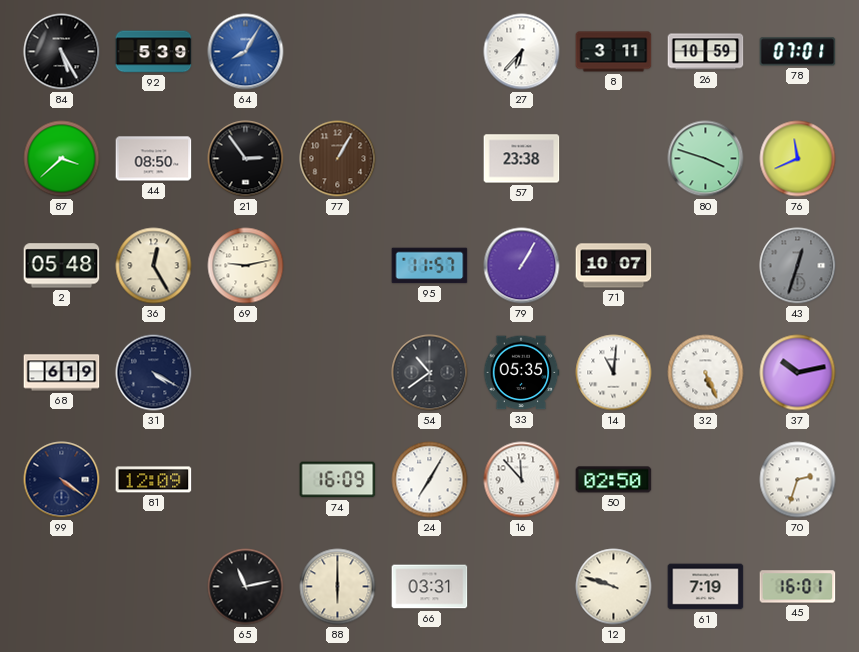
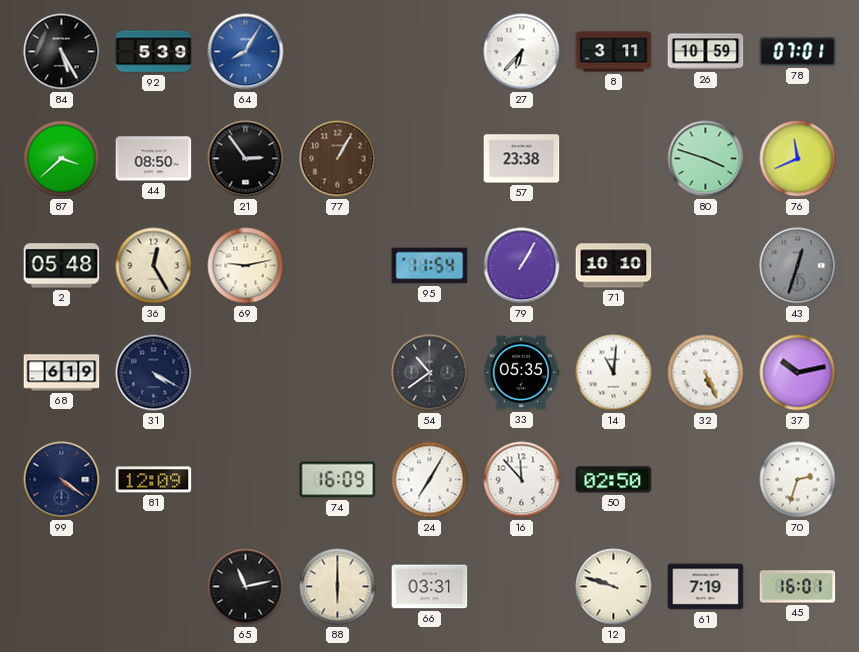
95: 11:57 -> 11:54 (430, 266)
71: 10:07 -> 10:10 (614, 266)
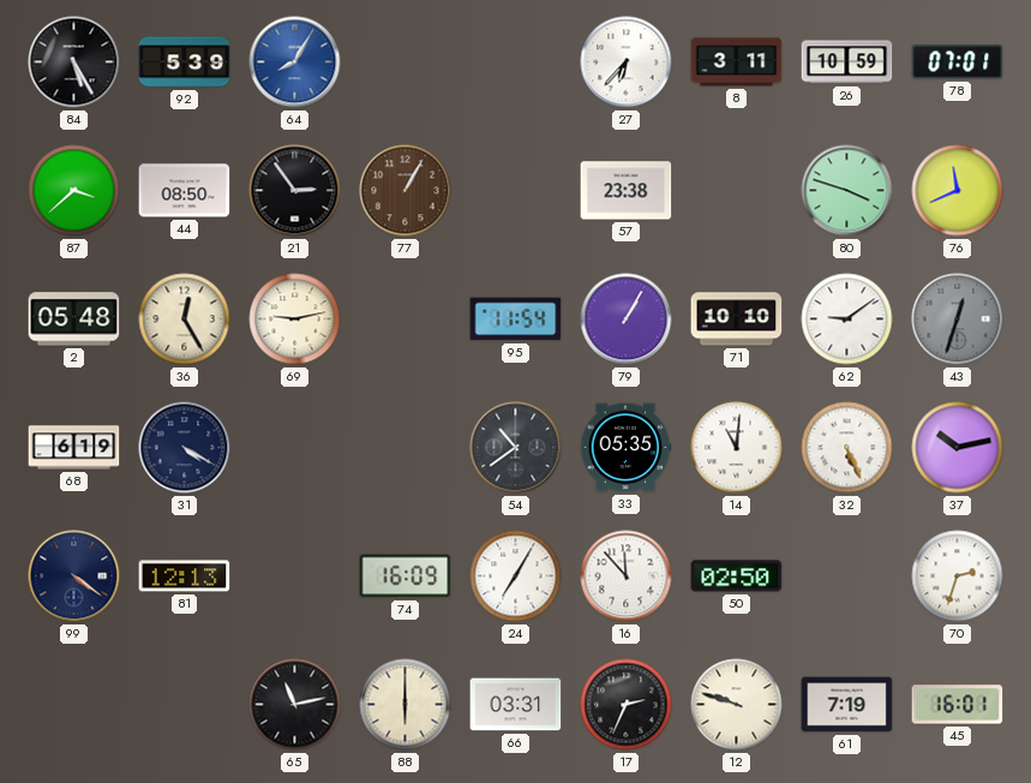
62: none -> 9:09 (847, 319)
81: 12:09 -> 12:13 (185, 576)
17: none -> 2:34 (627, 705)
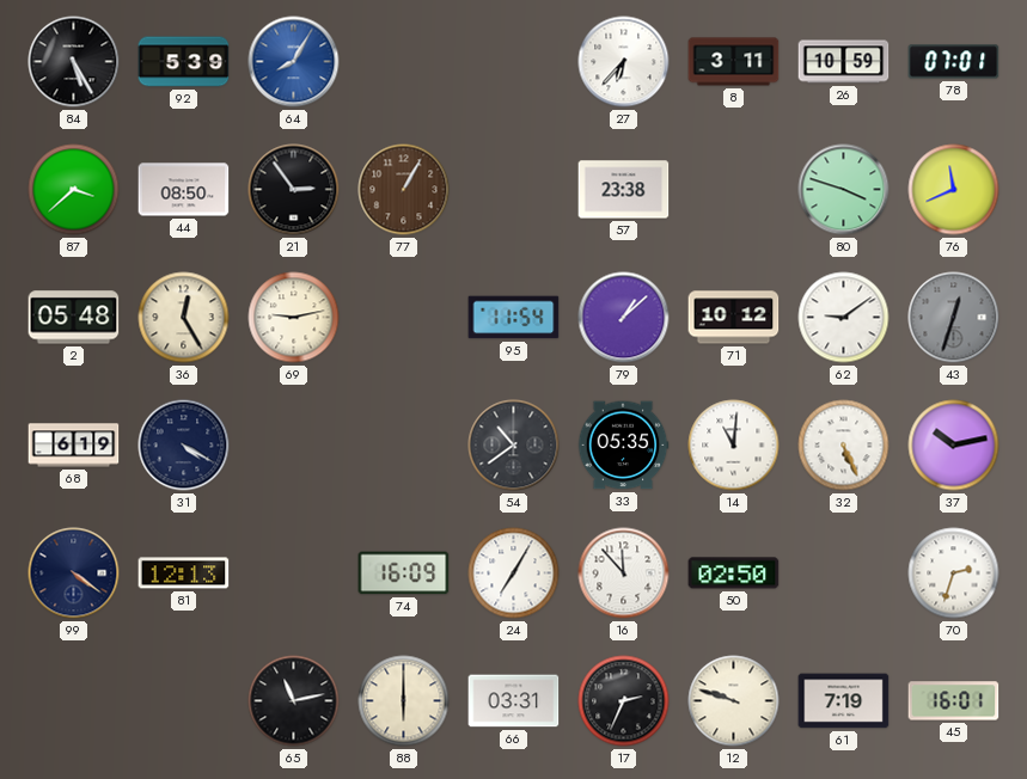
79: 1:05 -> 1:08 (624, 318)
71: 10:10 -> 10:12 (734, 318)
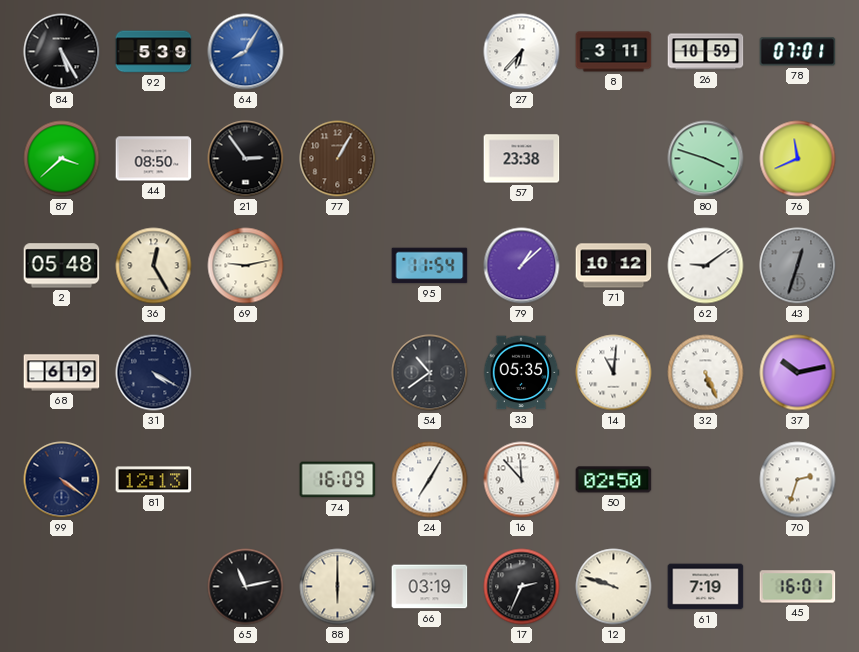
66: 03:31 -> 03:19 (430, 587)
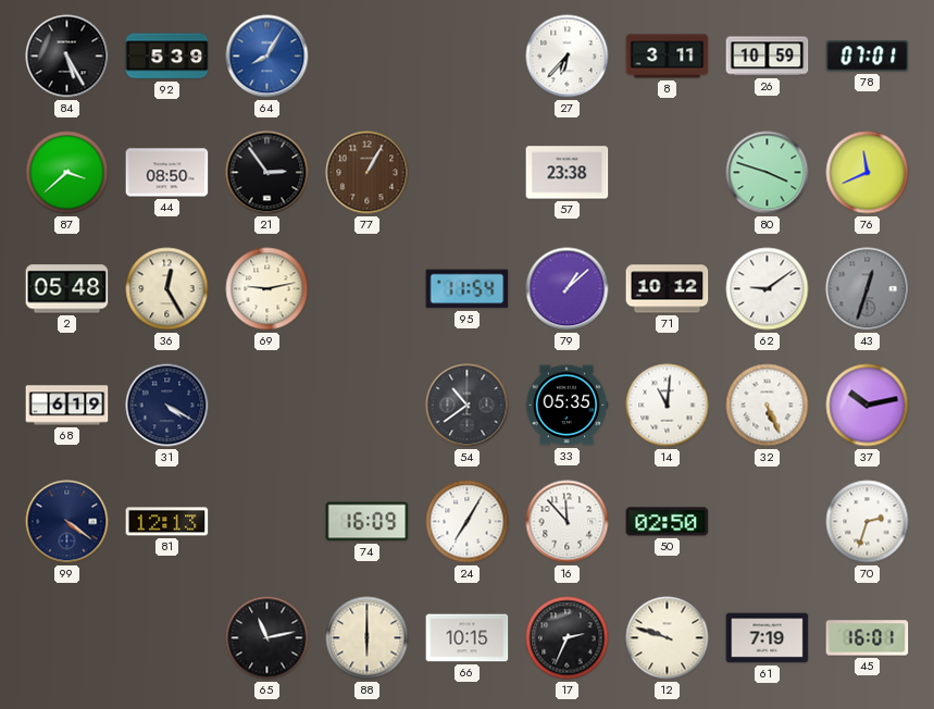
66: 03:19 -> 10:15 (468, 638)
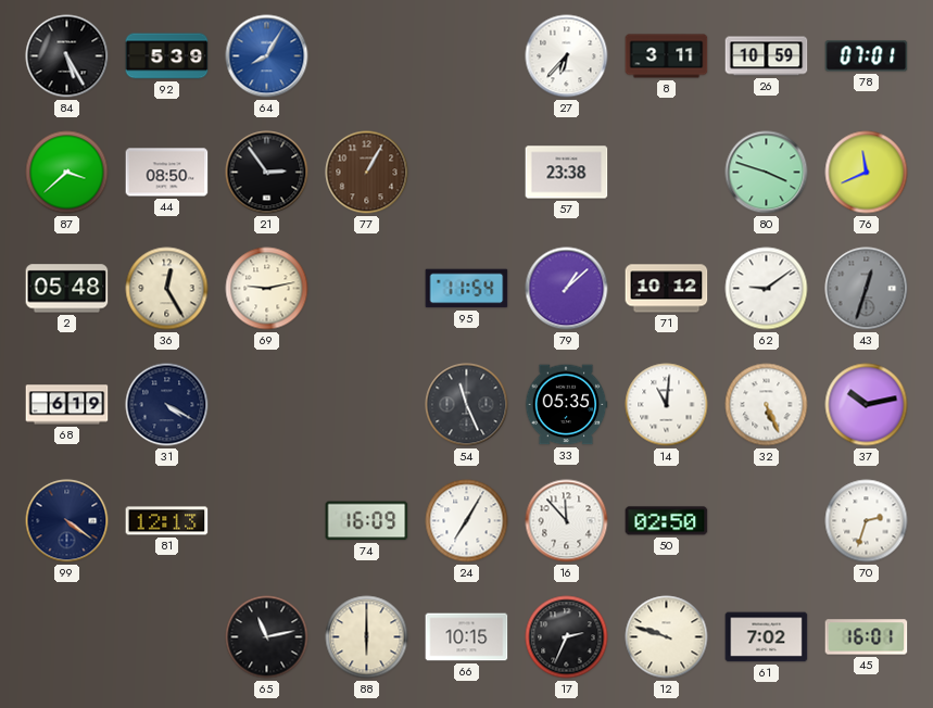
54: 10:39 -> 11:26 (467, 405)
61: 7:19 -> 7:02 (767, 637)
